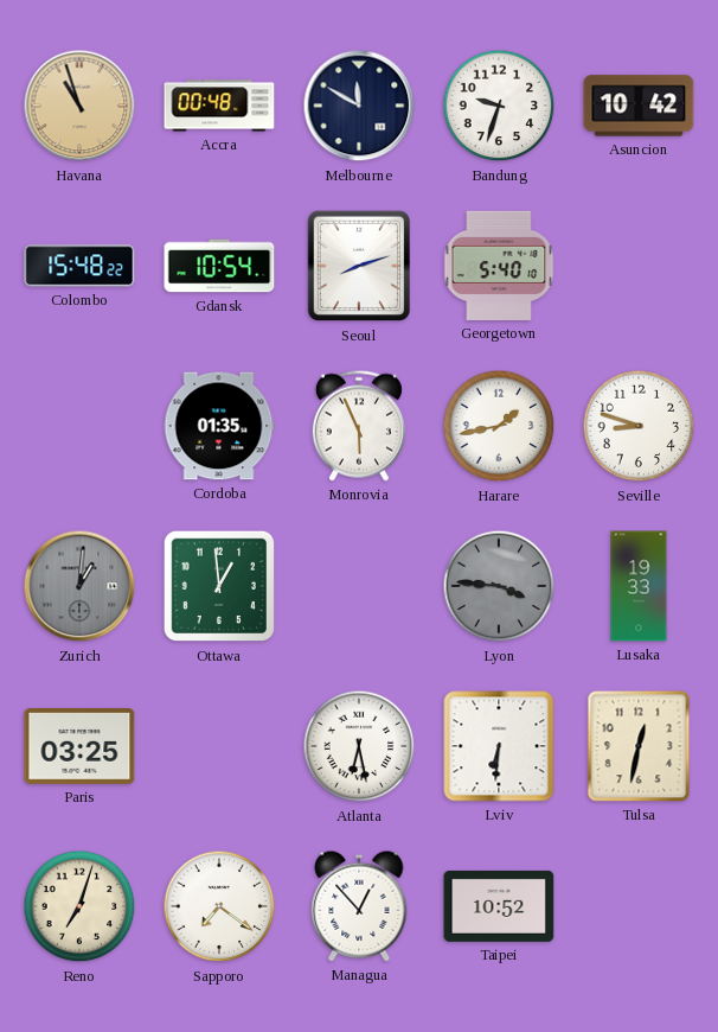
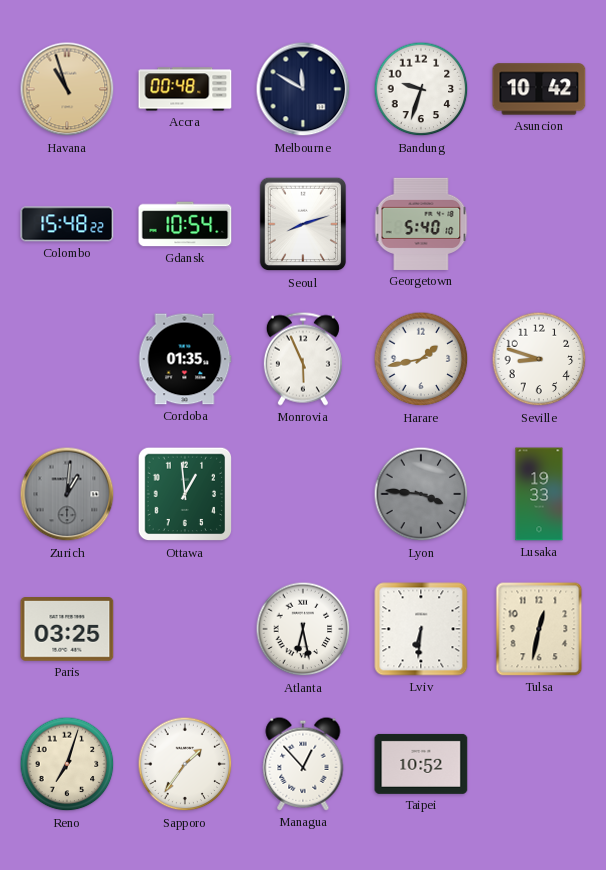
Sapporo: 7:21 -> 1:36 (185, 764)
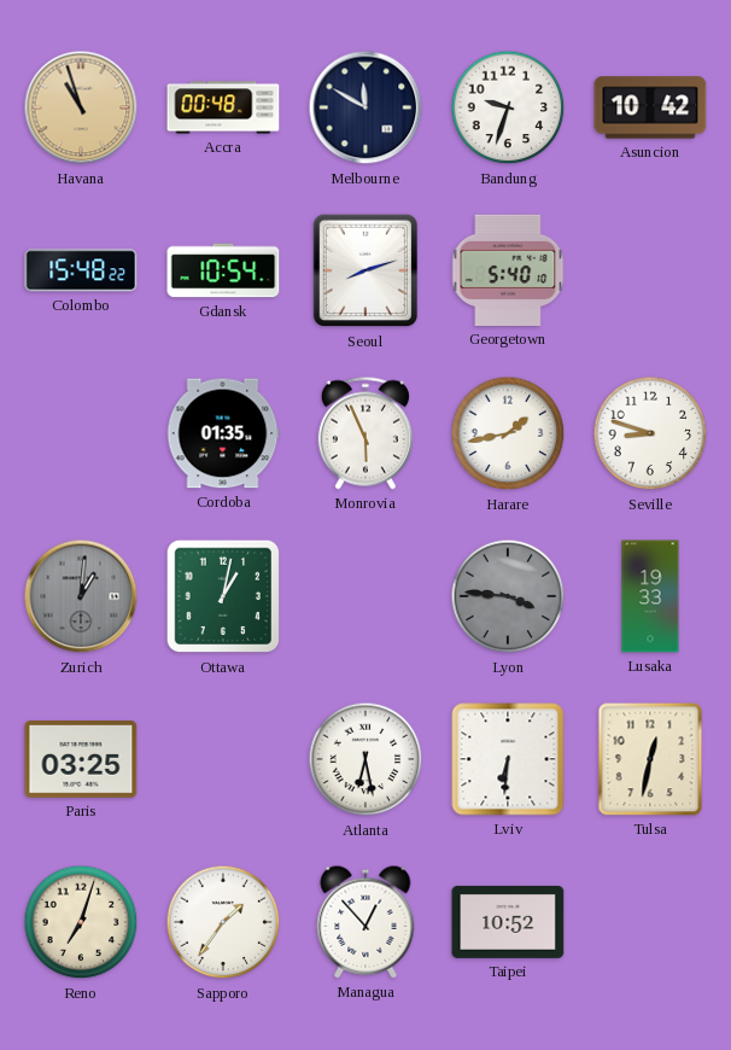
Ottawa: 12:59 -> 1:02 (223, 596)
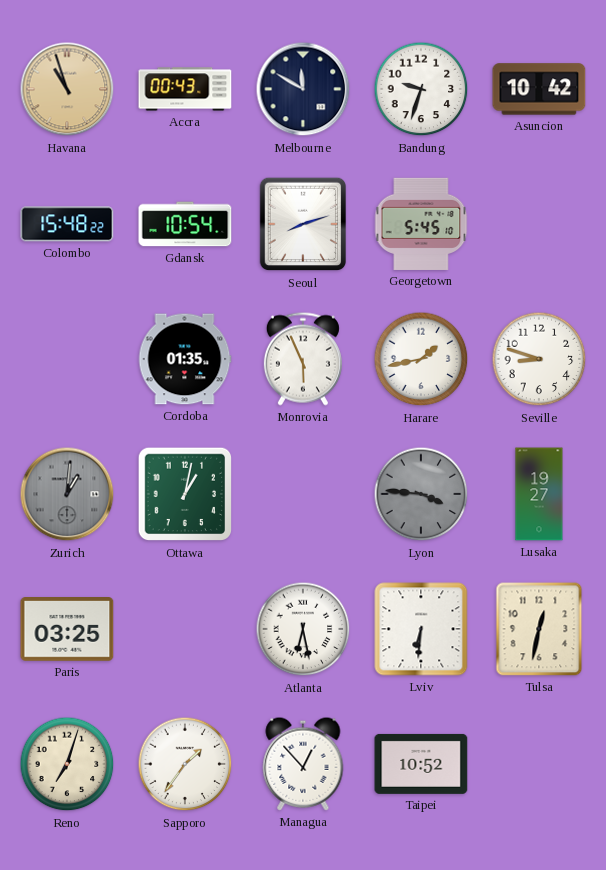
Accra: 00:48 -> 00:43 (185, 89)
Georgetown: 5:40 -> 5:45 (421, 224)
Lusaka: 19:33 -> 19:27 (539, 494)
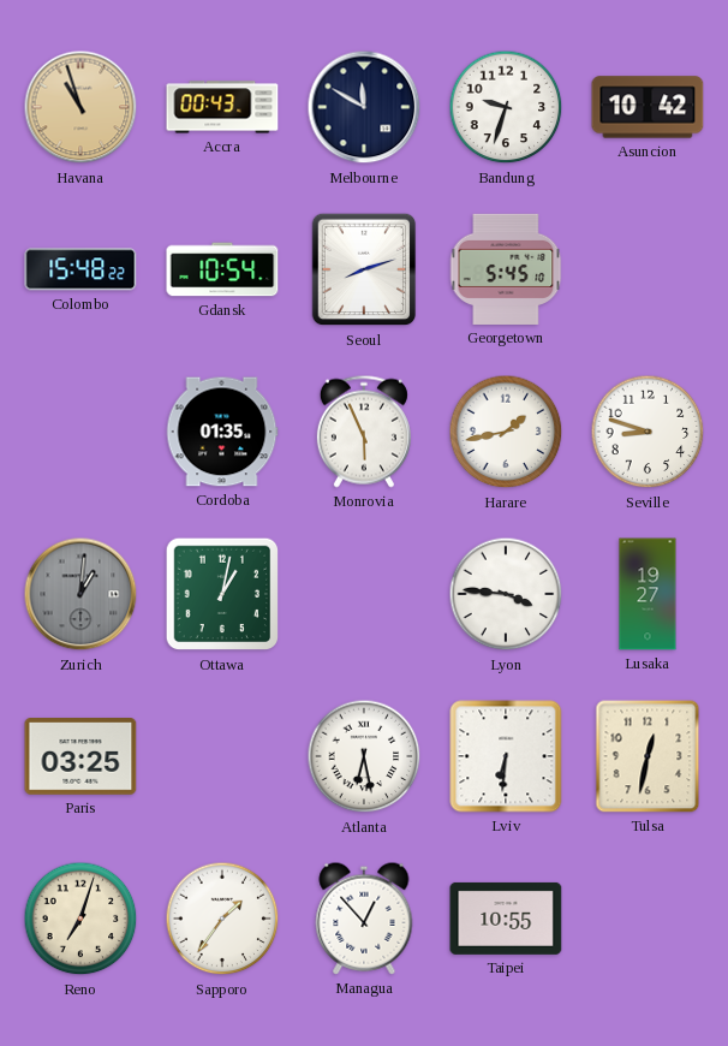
Lyon dial: grey -> white (506, 594)
Taipei: 10:52 -> 10:55 (506, 919)
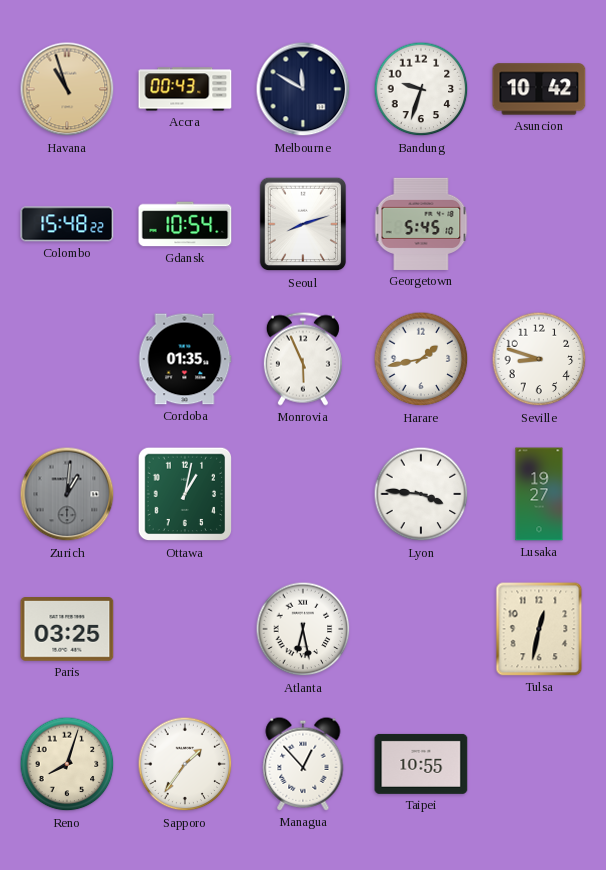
Lviv: 6:31 -> none (506, 756)
Reno: 7:03 -> 8:03 (67, 764)
